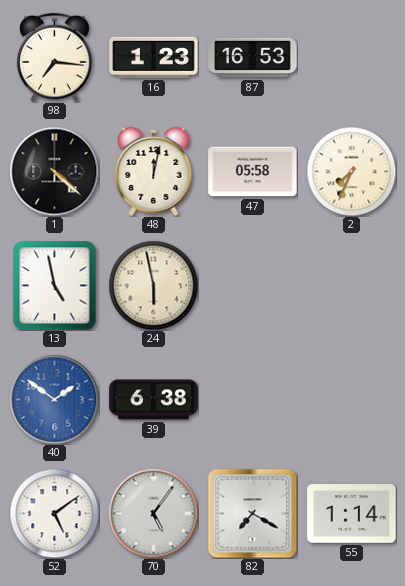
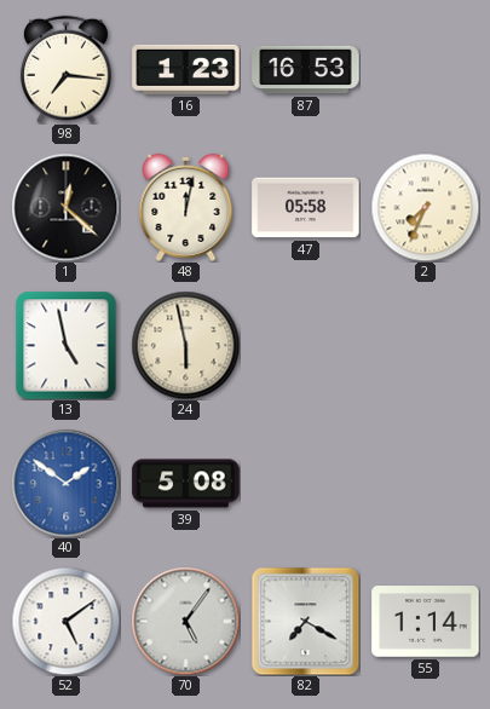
1: 4:22 -> 12:22 (65, 207)
39: 6:38 -> 5:08 (186, 484)
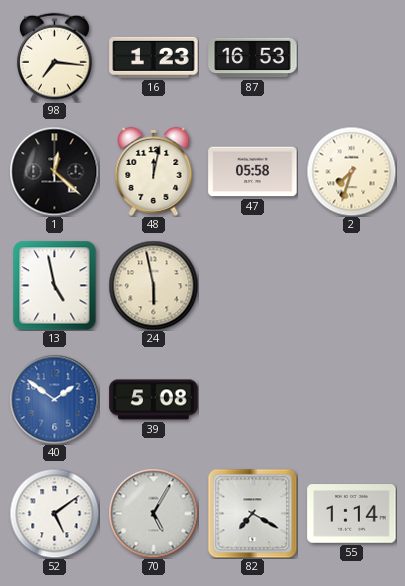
2: 7:34 -> 7:33 (351, 171)
70: 5:06 -> 5:05 (153, 513)
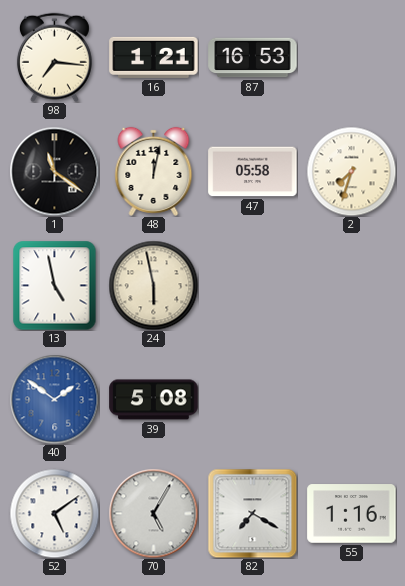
16: 1:23 -> 1:21 (154, 57)
1: 12:22 -> 11:21 (54, 171)
55: 1:14 -> 1:16 (352, 514)
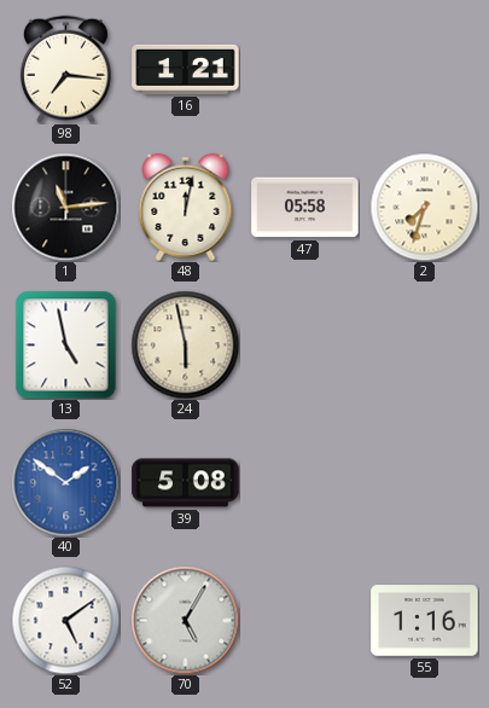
87: 16:53 -> none (253, 58)
1: 11:21 -> 11:14 (65, 207)
82: 7:20 -> none (252, 513)
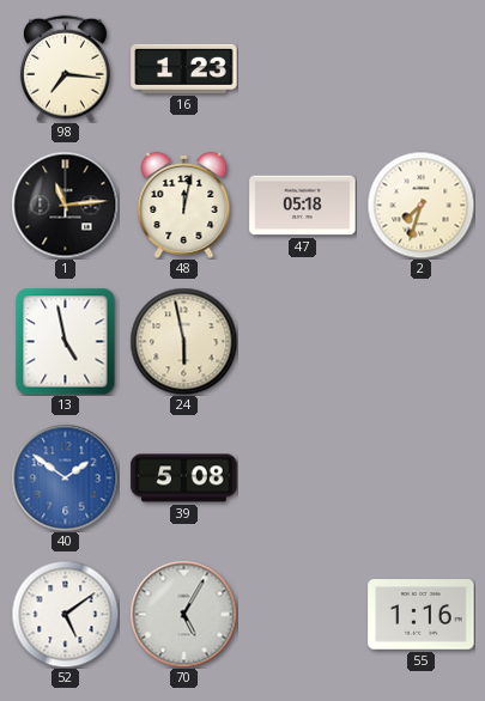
16: 1:21 -> 1:23 (184, 68)
47: 05:58 -> 05:18 (303, 206)
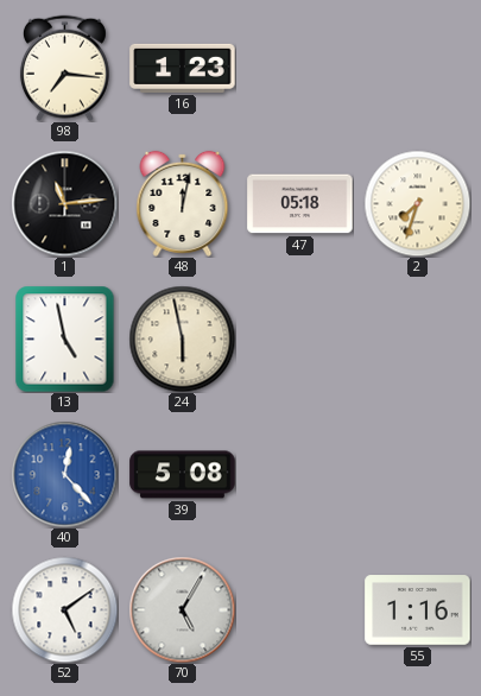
40: 1:51 -> 12:23 (64, 474)
